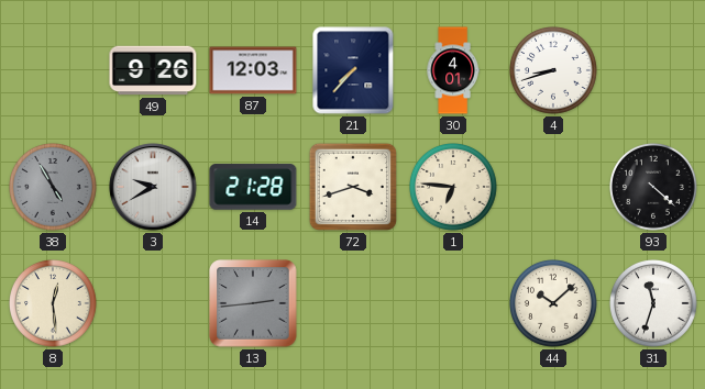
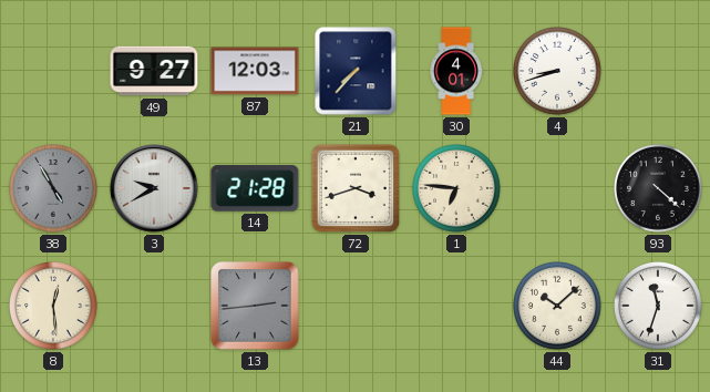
49: 9:26 -> 9:27 (154, 71)
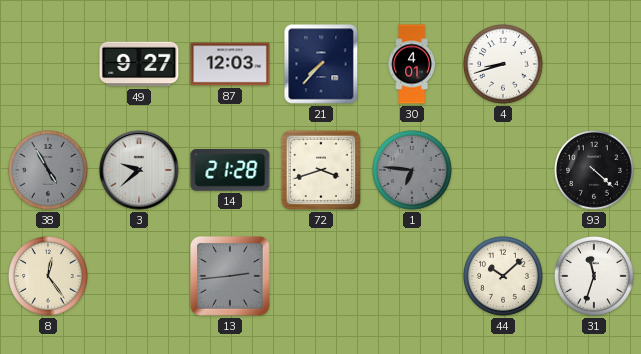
3: 9:40 -> 9:38 (139, 170)
1 dial: cream -> grey (413, 171)
8: 12:29 -> 12:24 (49, 277)
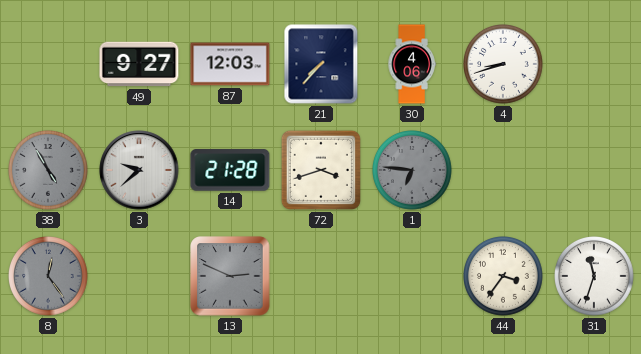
30: 4:01 -> 4:06 (412, 64)
93: 4:22 -> none (595, 171)
8 dial: cream -> grey (49, 277)
13: 2:44 -> 2:49 (230, 276)
44: 10:08 -> 3:36 (504, 277)
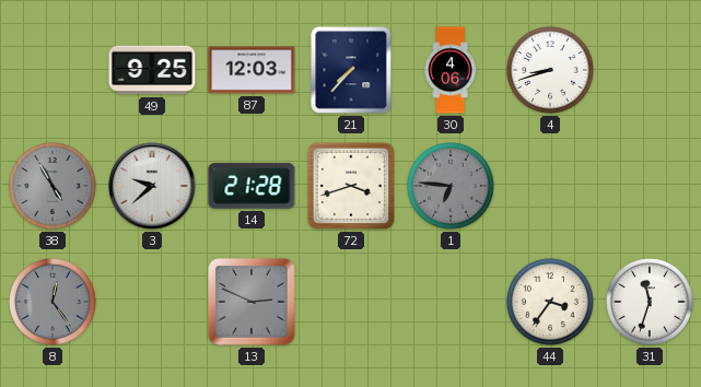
49: 9:27 -> 9:25 (152, 70)
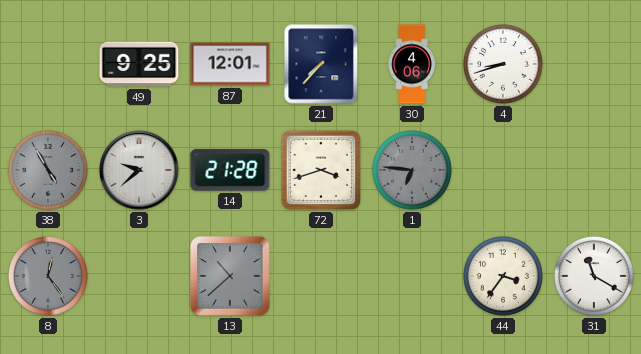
87: 12:03 -> 12:01 (230, 64)
13: 2:49 -> 10:38 (230, 276)
31: 11:33 -> 11:20 (595, 277)
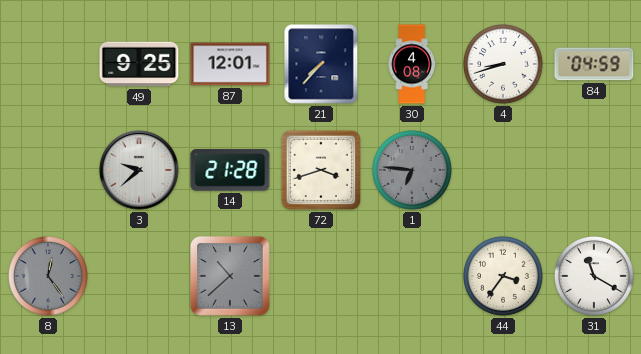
30: 4:06 -> 4:08 (412, 64)
84: none -> 04:59 (594, 64)
38: 4:55 -> none (49, 171)
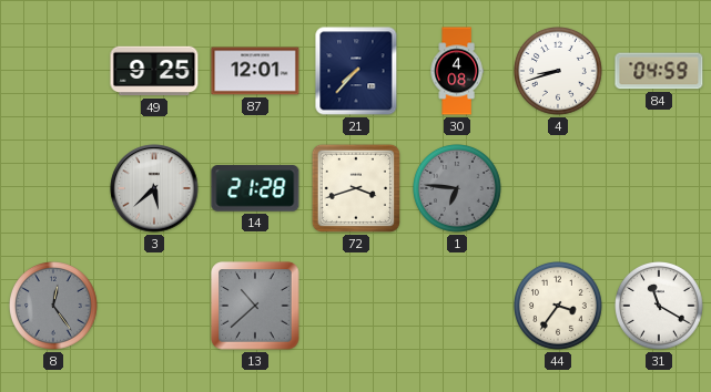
3: 9:38 -> 5:38 (154, 188)
